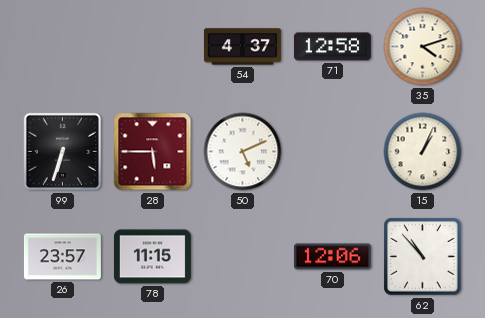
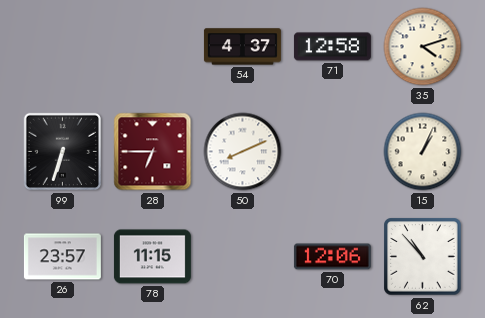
28: 5:45 -> 6:45 (153, 152)
50: 5:11 -> 8:11 (243, 152)
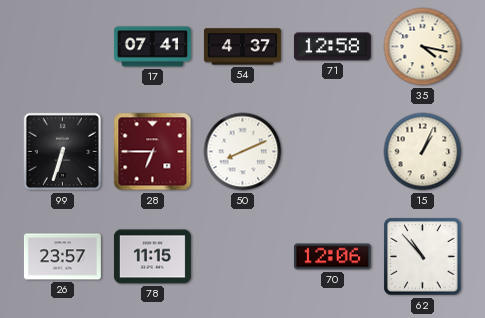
17: none -> 07:41 (152, 47)
35: 4:12 -> 4:17 (423, 47)
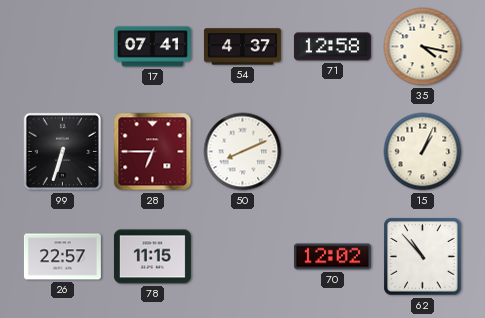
26: 23:57 -> 22:57 (62, 257)
70: 12:06 -> 12:02 (332, 257)
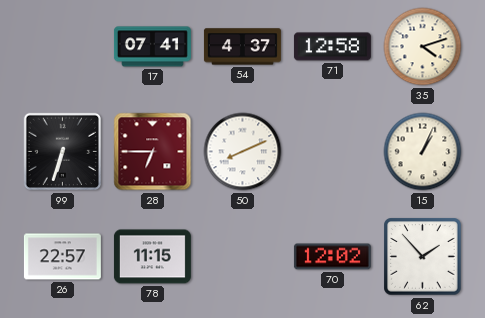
35: 4:17 -> 4:12 (423, 47)
62: 10:53 -> 1:53 (423, 257)
